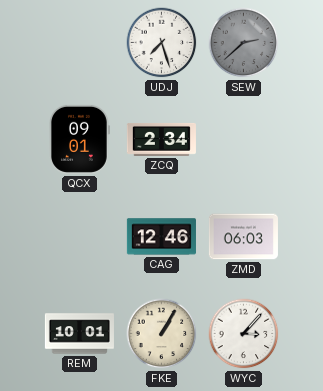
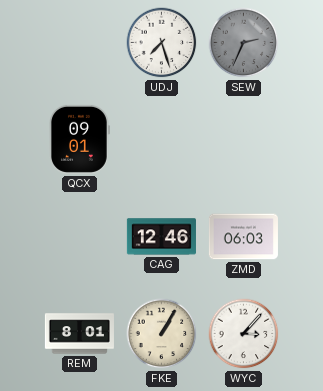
SEW: 2:38 -> 2:34 (244, 43)
ZCQ: 2:34 -> none (161, 139)
REM: 10:01 -> 8:01 (79, 334)
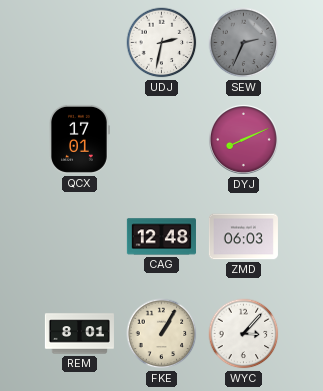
UDJ: 7:27 -> 2:32 (162, 43)
QCX: 09:01 -> 17:01 (80, 139)
DYJ: none -> 8:11 (243, 139)
CAG: 12:46 -> 12:48 (161, 237)
